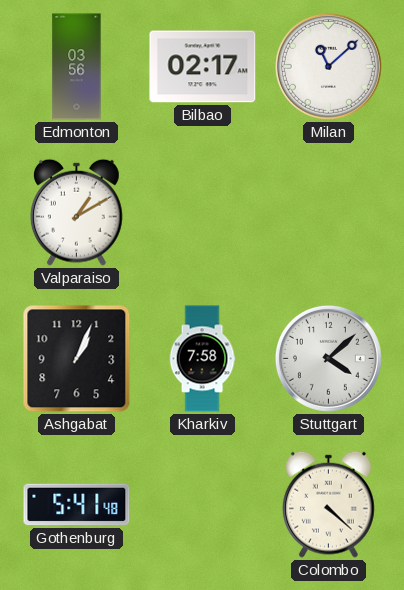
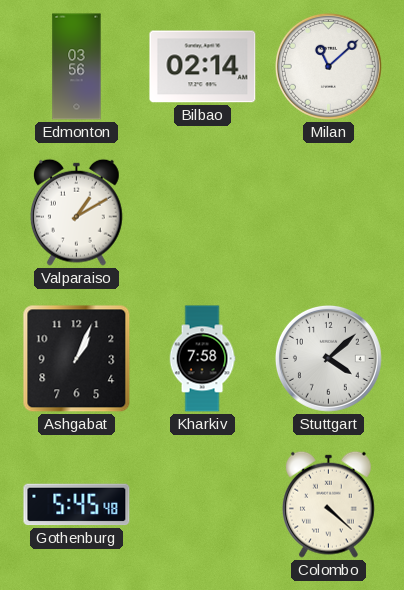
Bilbao: 02:17 -> 02:14 (203, 67)
Gothenburg: 5:41 -> 5:45 (77, 505)
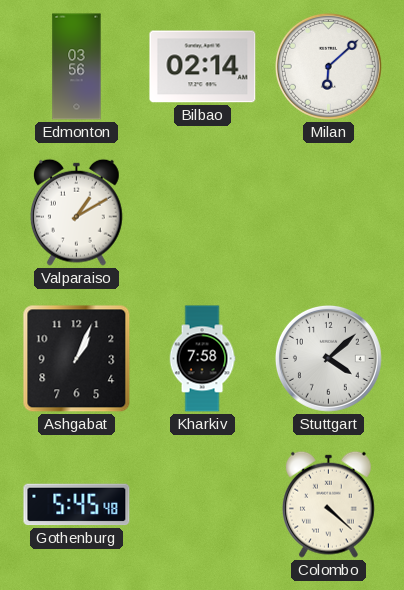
Milan: 11:08 -> 6:08 (328, 66)
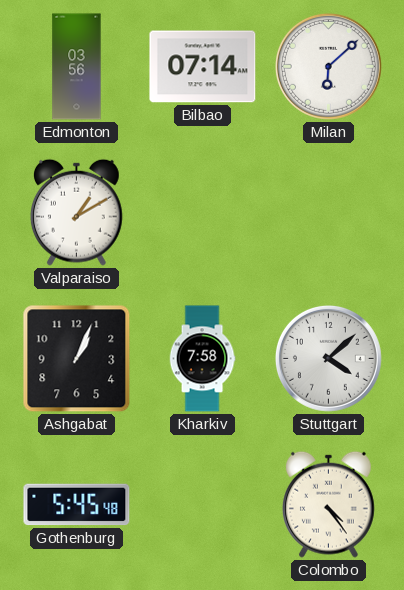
Bilbao: 02:14 -> 07:14 (203, 67)
Colombo: 4:22 -> 4:24 (328, 504)
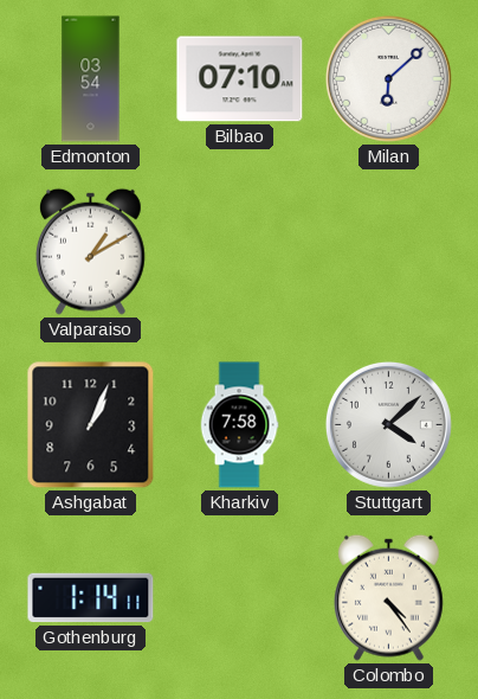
Edmonton: 03:56 -> 03:54 (91, 79)
Bilbao: 07:14 -> 07:10 (240, 79)
Gothenburg: 5:45 -> 1:14 (91, 598)
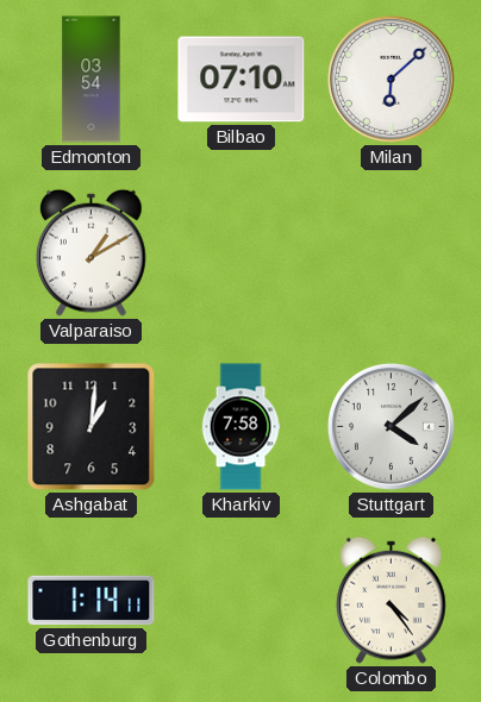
Ashgabat: 1:04 -> 1:01 (92, 427)
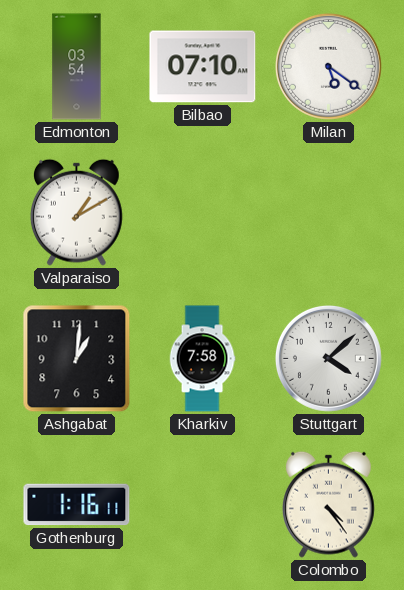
Milan: 6:08 -> 5:21 (328, 66)
Gothenburg: 1:14 -> 1:16 (77, 505)
